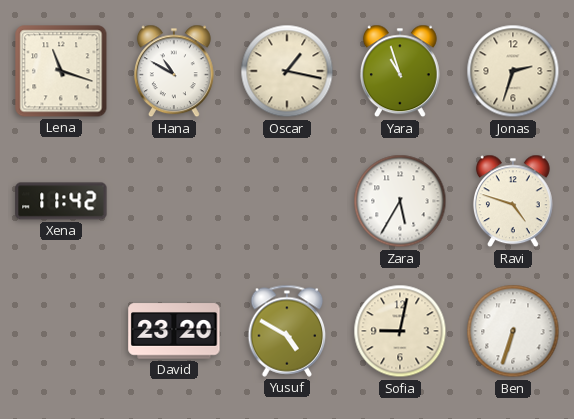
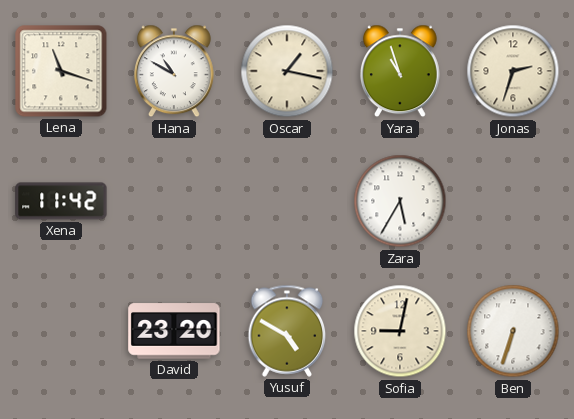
Ravi: 4:48 -> none (513, 201)
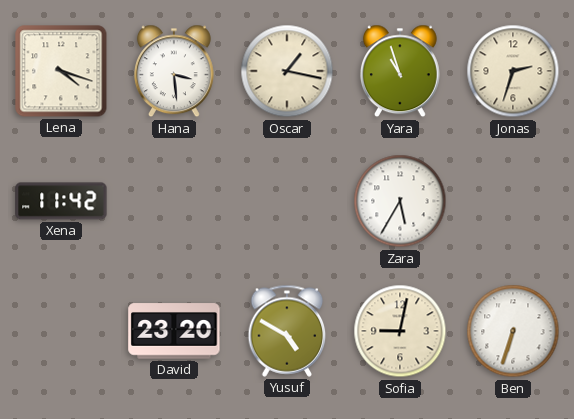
Lena: 11:18 -> 4:18 (61, 71)
Hana: 10:50 -> 3:29 (174, 71)
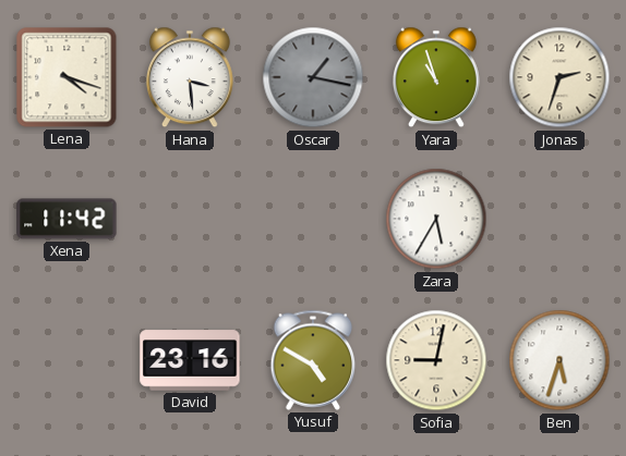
Oscar dial: cream -> grey (313, 77)
David: 23:20 -> 23:16 (190, 360)
Ben: 6:33 -> 5:33 (559, 360)
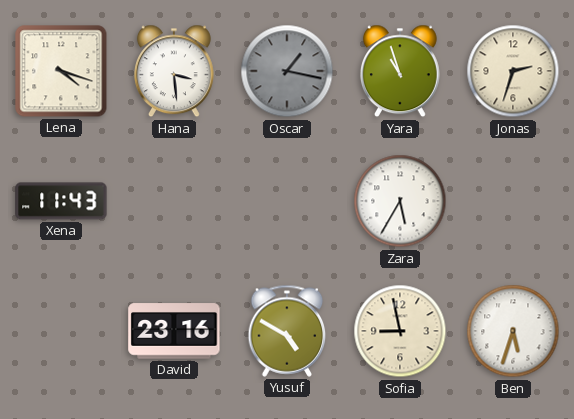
Xena: 11:42 -> 11:43 (61, 201)
Sofia: 9:02 -> 8:58 (400, 331)
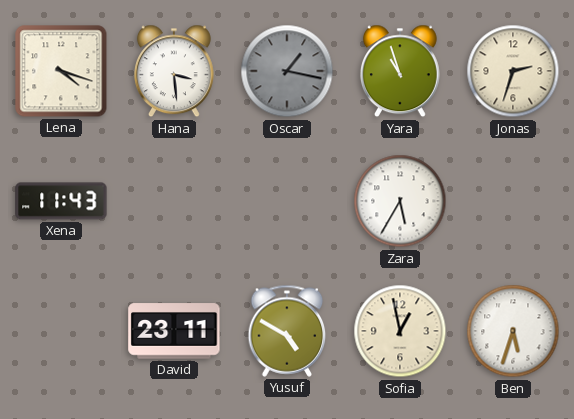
David: 23:16 -> 23:11 (174, 331)
Sofia: 8:58 -> 12:58 (400, 331)
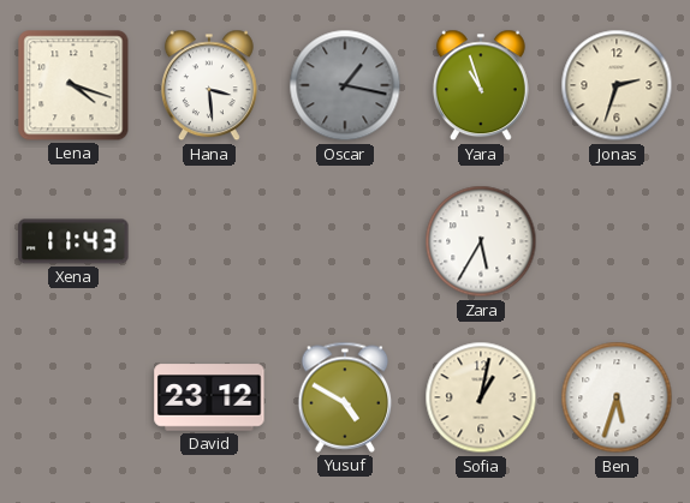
David: 23:11 -> 23:12 (209, 397)
Sofia: 12:58 -> 1:02 (481, 397)
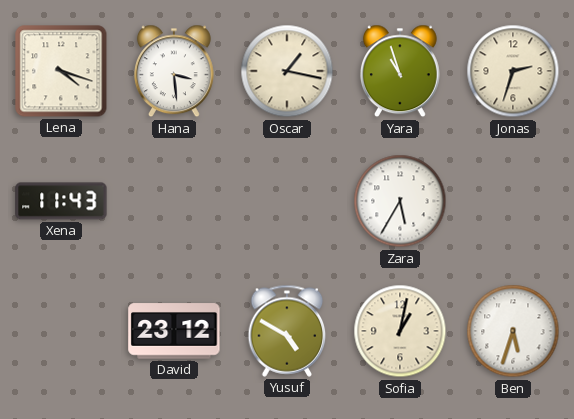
Oscar dial: grey -> cream (287, 71)
